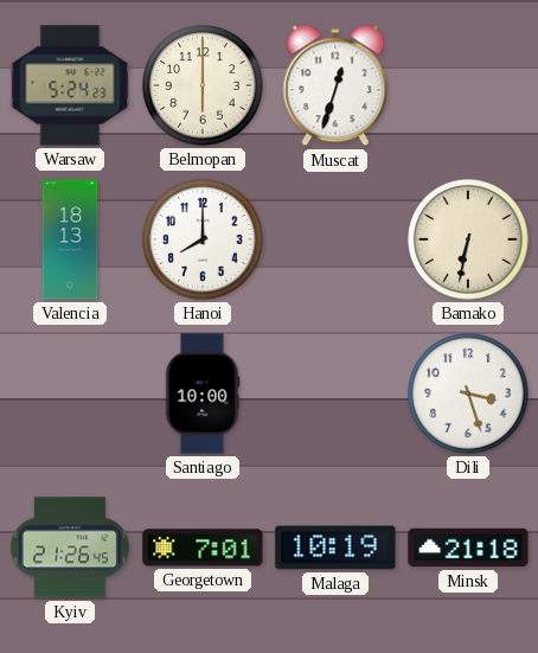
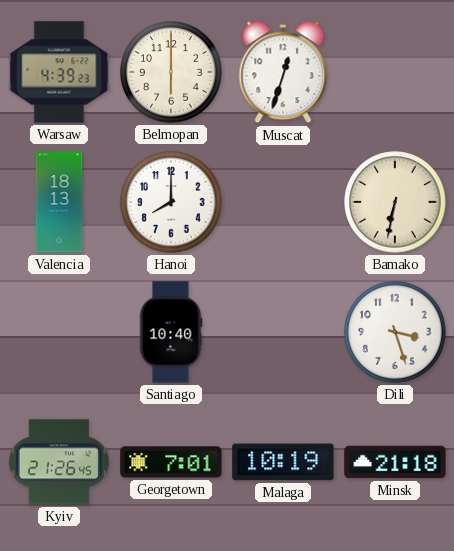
Warsaw: 5:24 -> 4:39 (59, 72)
Santiago: 10:00 -> 10:40 (171, 332)
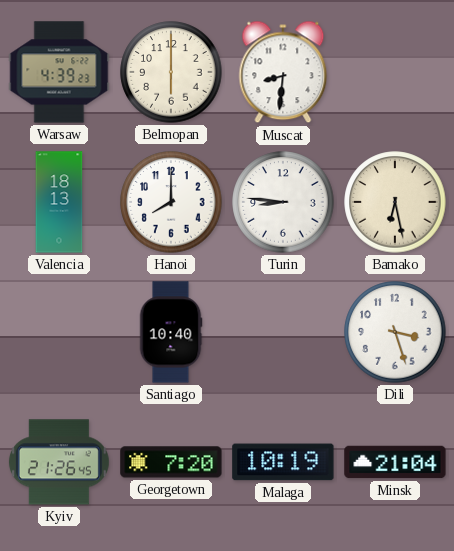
Muscat: 12:33 -> 8:31 (283, 72)
Turin: none -> 8:46 (283, 202)
Bamako: 6:32 -> 6:28 (395, 202)
Georgetown: 7:01 -> 7:20 (171, 462)
Minsk: 21:18 -> 21:04 (395, 462)
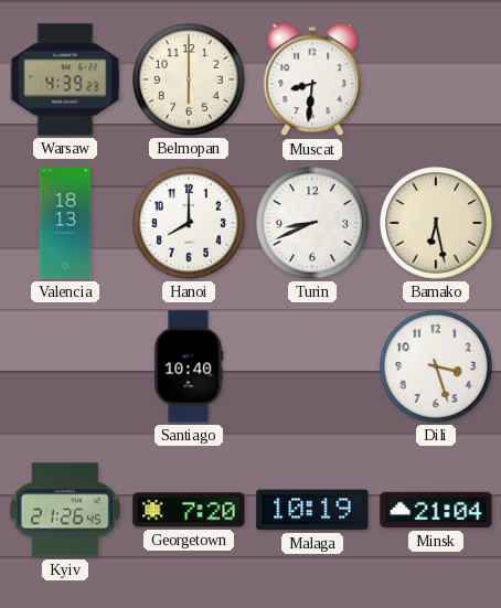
Turin: 8:46 -> 8:41 (312, 223)
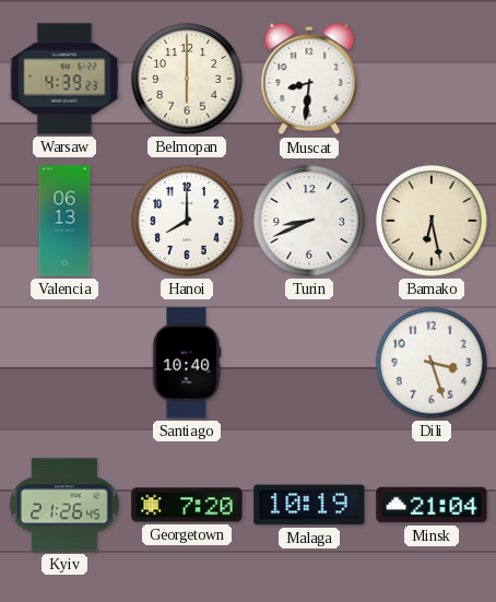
Valencia: 18:13 -> 06:13 (64, 221)
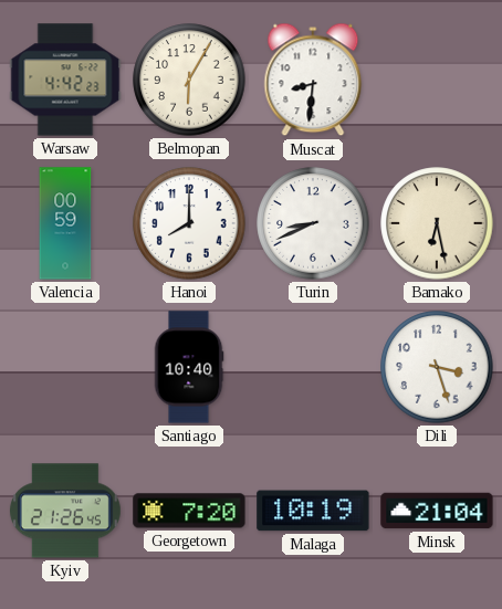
Warsaw: 4:39 -> 4:42 (65, 80)
Belmopan: 6:00 -> 6:05 (189, 80)
Valencia: 06:13 -> 00:59 (65, 223)
